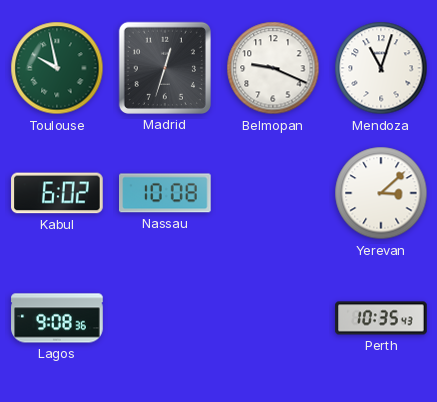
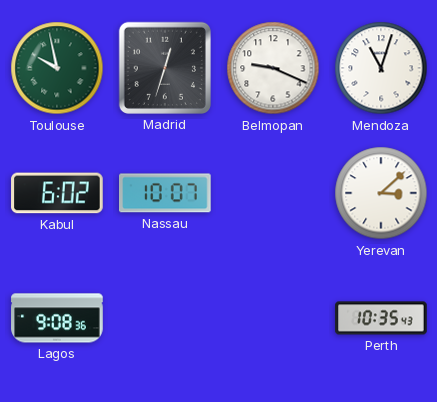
Nassau: 10:08 -> 10:07 (166, 193)
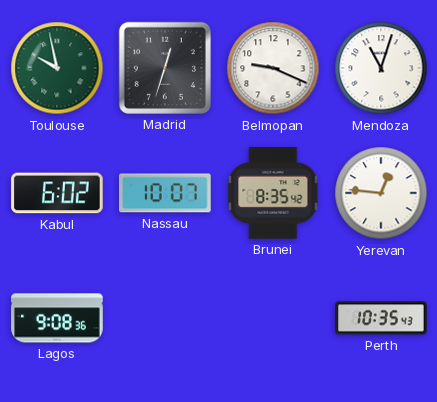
Brunei: none -> 8:35 (273, 193)
Yerevan: 3:08 -> 12:46 (381, 193)
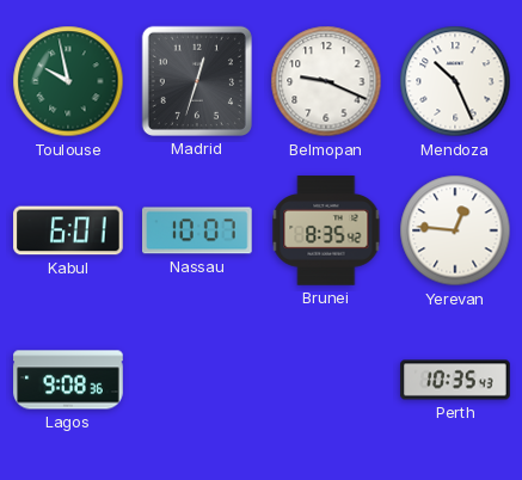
Mendoza: 11:03 -> 10:26 (455, 81)
Kabul: 6:02 -> 6:01 (68, 230)
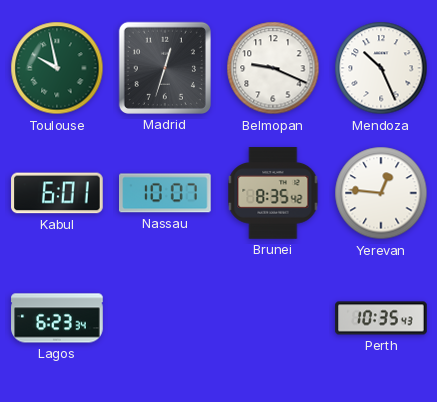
Lagos: 9:08 -> 6:23 (57, 318)
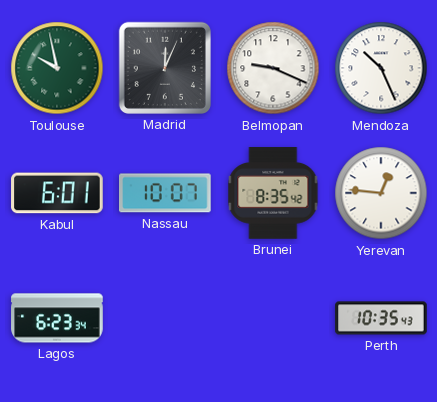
Madrid: 12:33 -> 12:04 (165, 68)
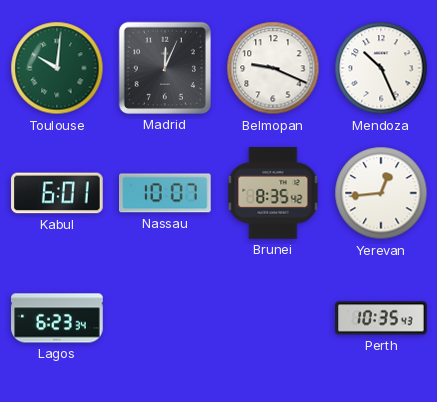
Toulouse: 9:58 -> 10:01 (57, 68)
Yerevan: 12:46 -> 12:44 (381, 193)
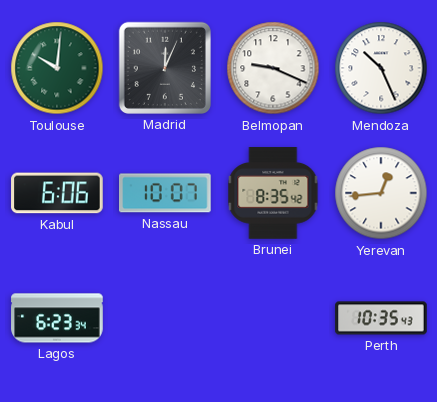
Kabul: 6:01 -> 6:06 (57, 193)
